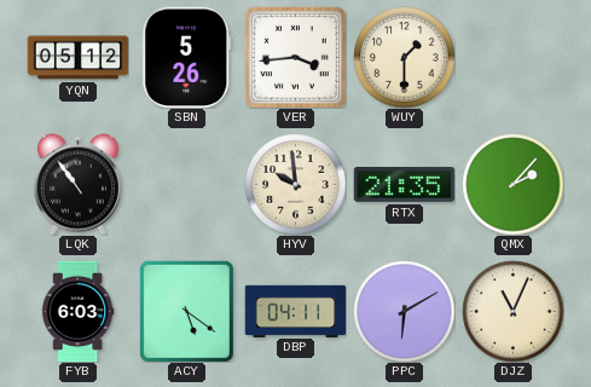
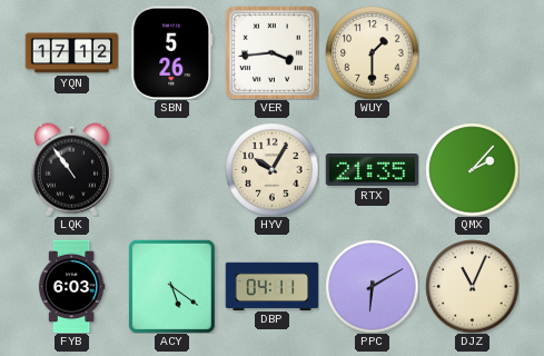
YQN: 05:12 -> 17:12 (71, 53)
HYV: 9:59 -> 10:05 (271, 169)
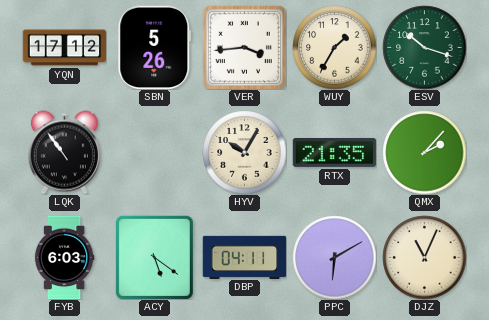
WUY: 1:30 -> 1:35 (334, 47)
ESV: none -> 10:18 (424, 47)
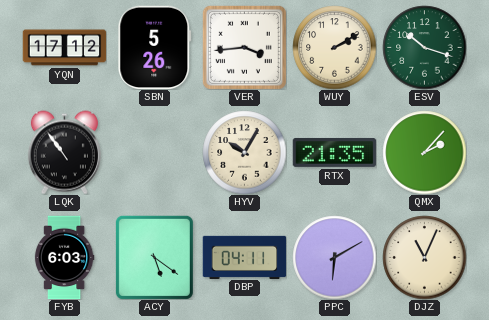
WUY: 1:35 -> 2:10 (334, 47)
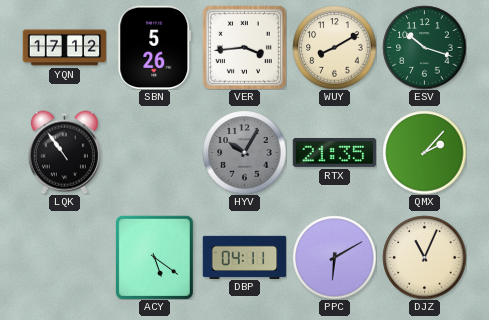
WUY: 2:10 -> 8:10 (334, 47)
HYV dial: cream -> grey (244, 152)
FYB: 6:03 -> none (64, 257)
